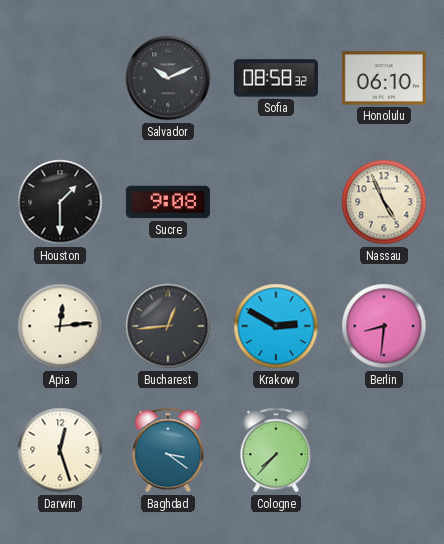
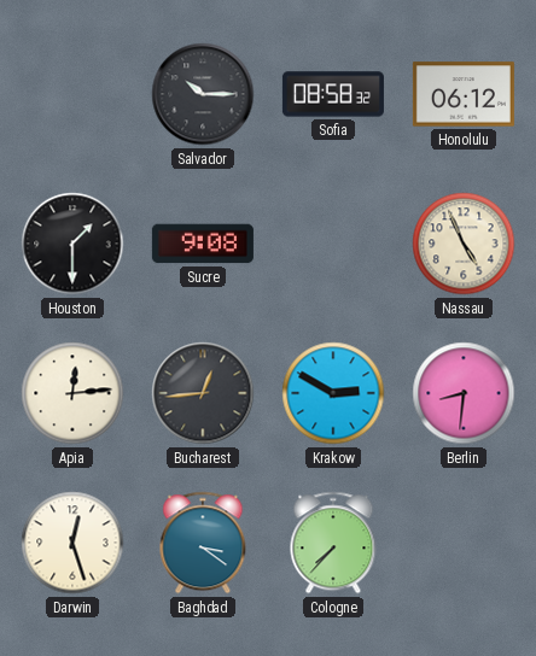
Salvador: 10:11 -> 10:15 (203, 94)
Honolulu: 06:10 -> 06:12 (464, 94)
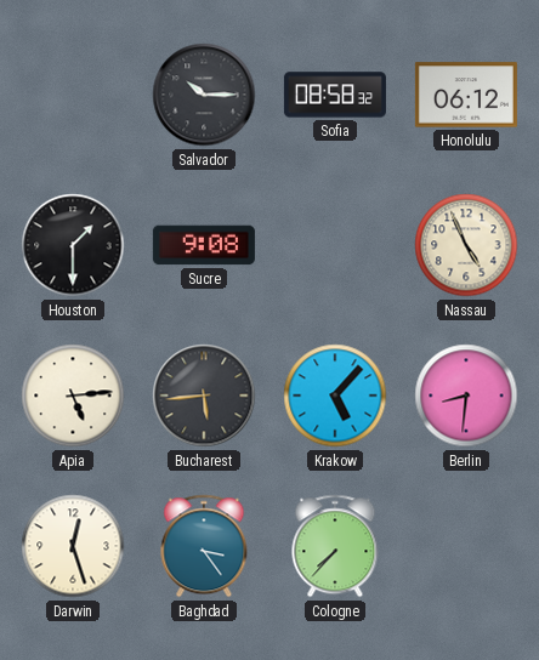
Apia: 12:14 -> 5:14 (73, 396)
Bucharest: 12:44 -> 5:44 (204, 396)
Krakow: 2:50 -> 5:07 (335, 396)
Baghdad: 3:21 -> 3:24 (204, 546)
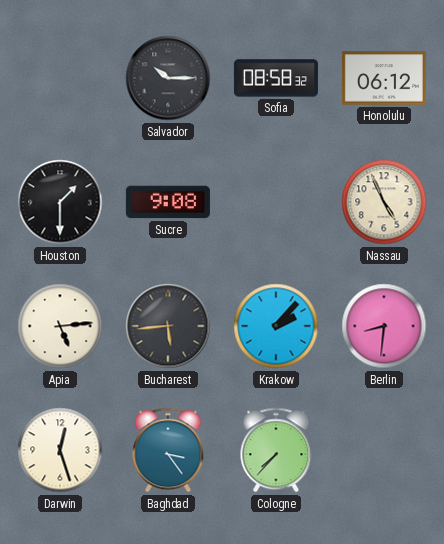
Krakow: 5:07 -> 2:07 (276, 326)
